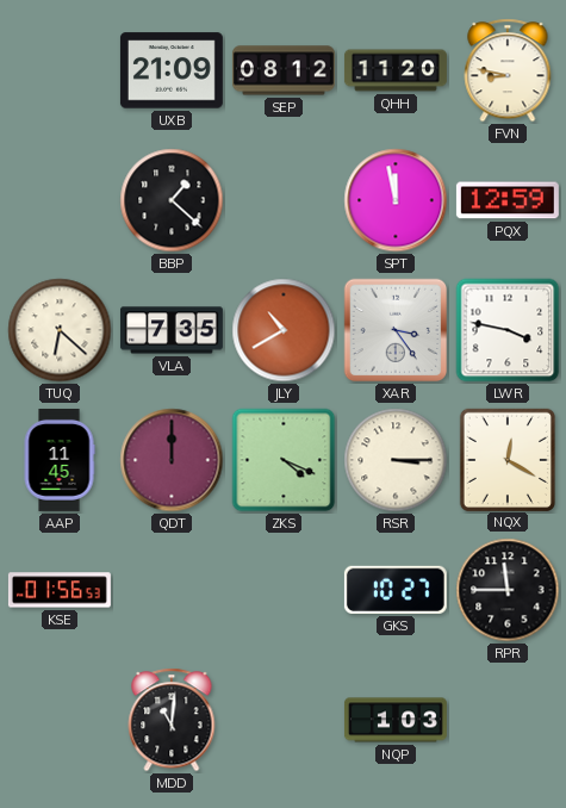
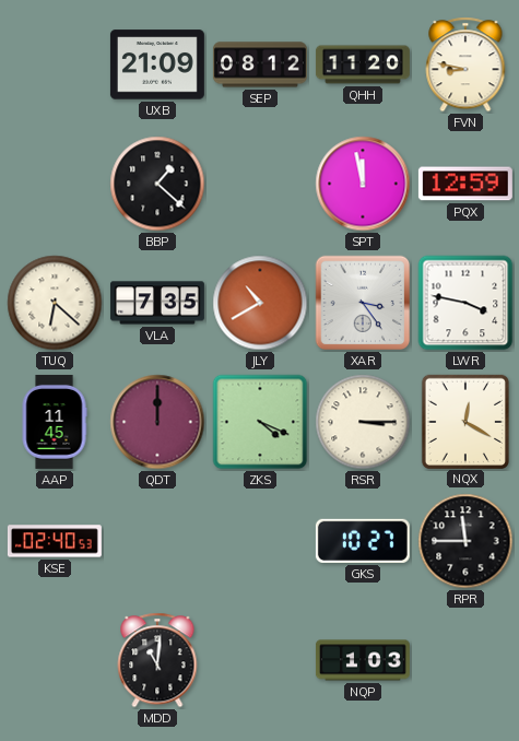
KSE: 01:56 -> 02:40 (55, 541)
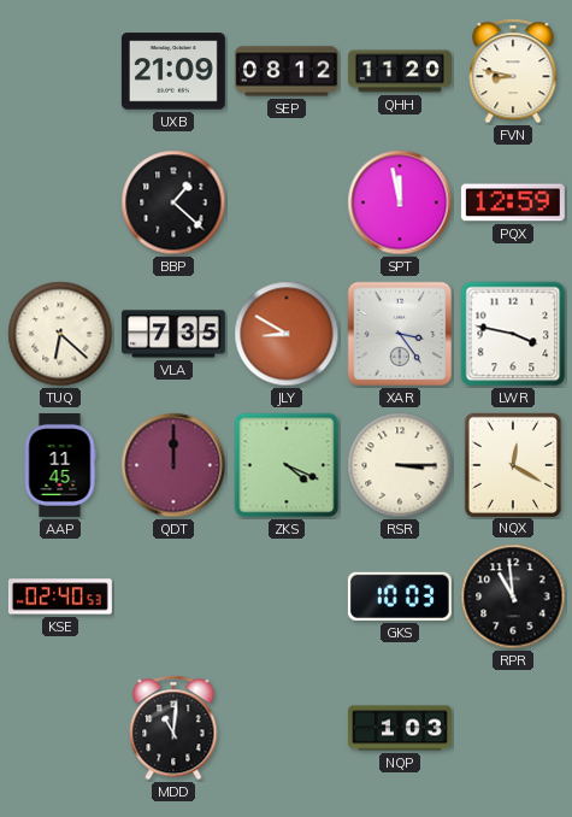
JLY: 10:40 -> 8:50 (287, 334)
GKS: 10:27 -> 10:03 (400, 596)
RPR: 11:45 -> 10:59 (513, 596)
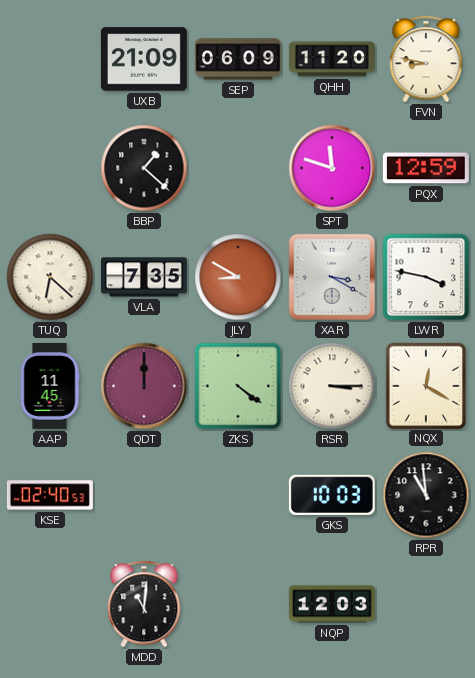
SEP: 08:12 -> 06:09 (238, 59)
SPT: 11:58 -> 11:48 (332, 168)
XAR: 3:24 -> 3:20 (332, 277)
ZKS: 4:19 -> 4:21 (238, 386)
NQP: 1:03 -> 12:03 (332, 604)
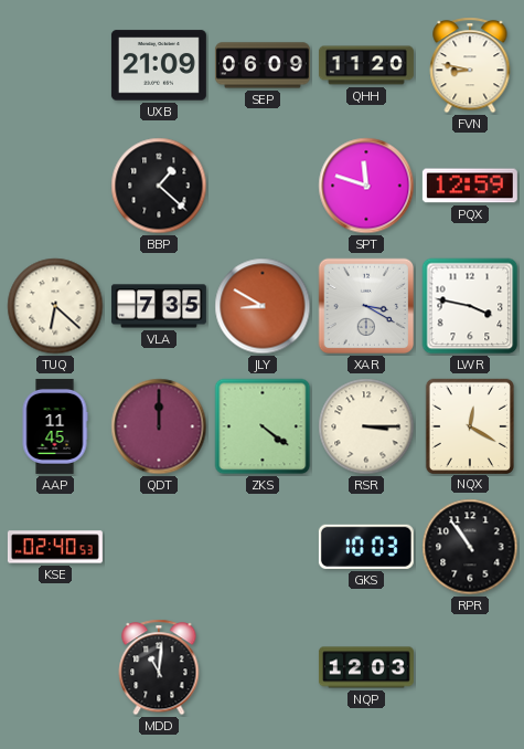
RPR: 10:59 -> 10:54 (470, 547)
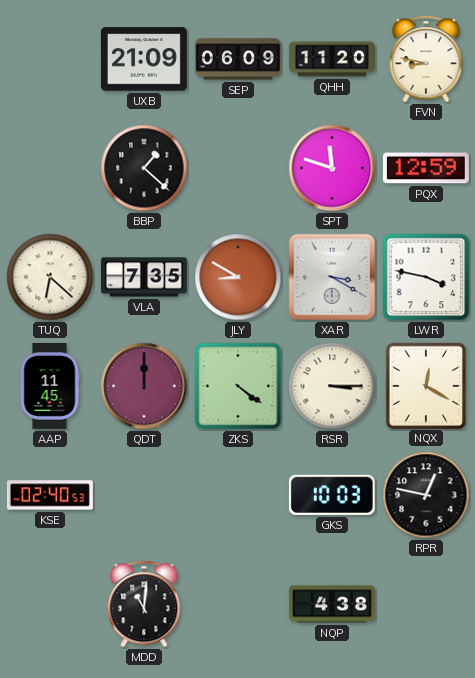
RPR: 10:54 -> 12:47 (426, 495)
NQP: 12:03 -> 4:38 (332, 604)
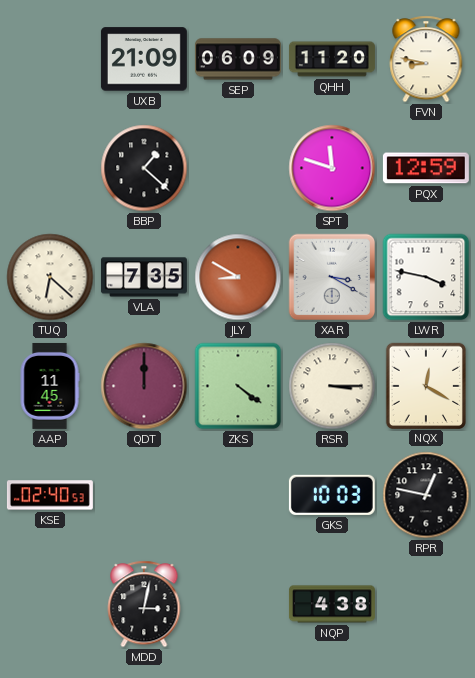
MDD: 11:01 -> 3:02 (144, 604)
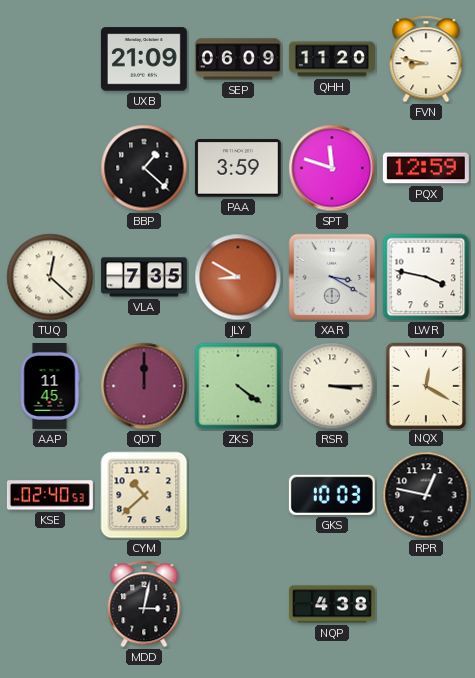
PAA: none -> 3:59 (238, 168)
TUQ: 6:22 -> 12:22 (50, 277)
CYM: none -> 10:38 (144, 495)
